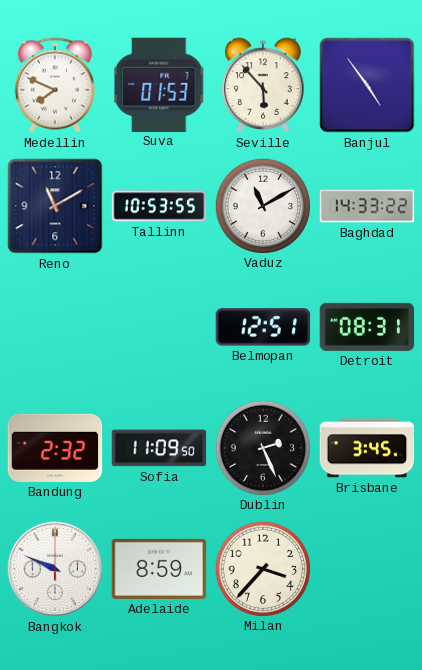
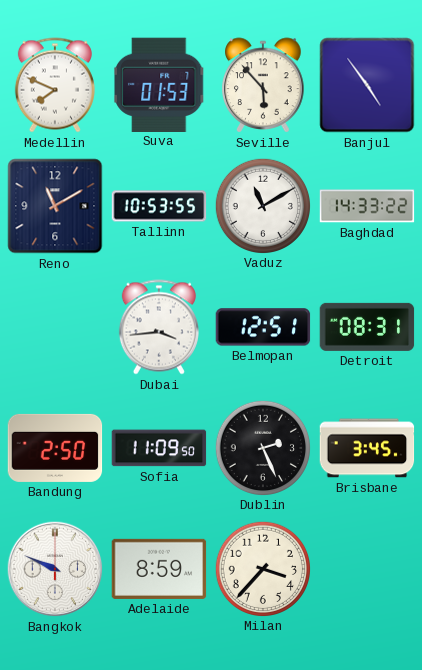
Dubai: none -> 3:44 (159, 327)
Bandung: 2:32 -> 2:50 (55, 448)
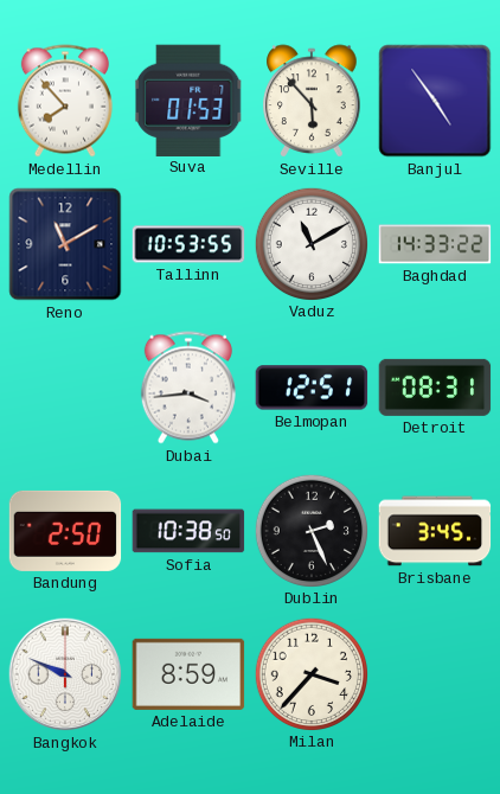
Medellin: 7:49 -> 7:53 (65, 101)
Sofia: 11:09 -> 10:38 (188, 531)
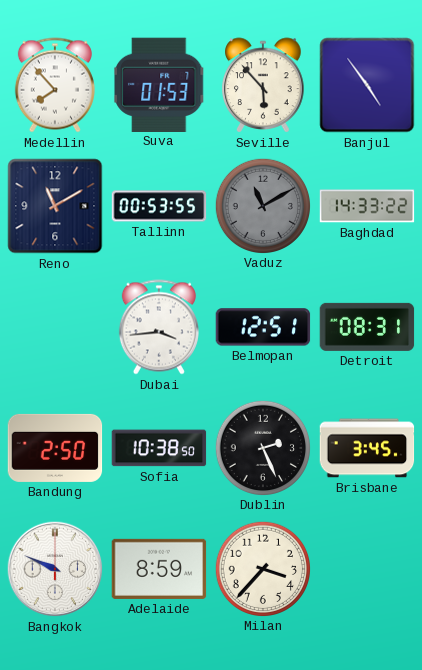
Tallinn: 10:53 -> 00:53 (159, 206)
Vaduz dial: white -> grey (262, 205)
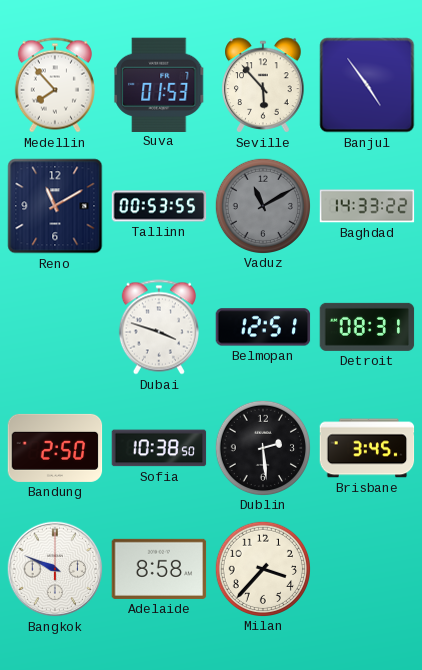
Dubai: 3:44 -> 3:48 (159, 327)
Dublin: 2:26 -> 2:29 (262, 447)
Adelaide: 8:59 -> 8:58 (159, 569)
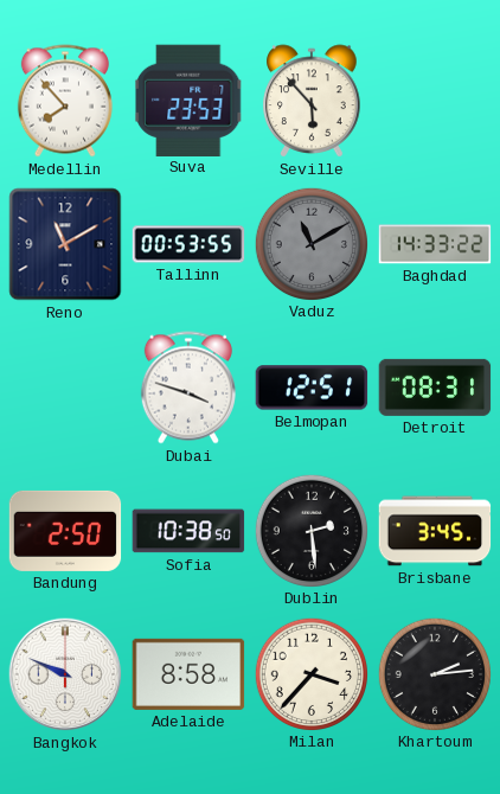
Suva: 01:53 -> 23:53 (190, 100)
Banjul: 4:54 -> none (367, 85)
Khartoum: none -> 2:14 (434, 673)
